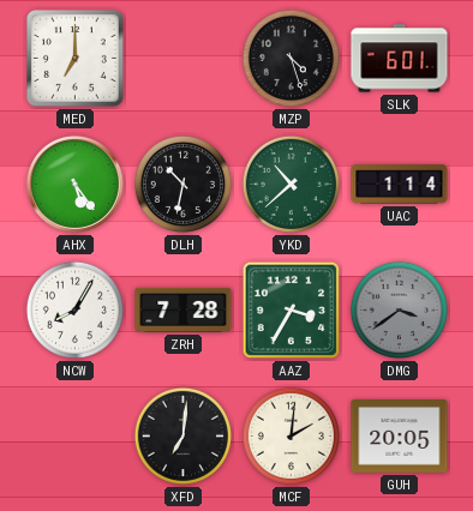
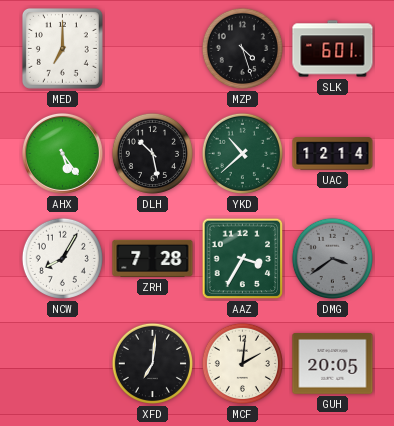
DLH: 10:32 -> 10:28 (152, 153)
UAC: 1:14 -> 12:14 (333, 154)
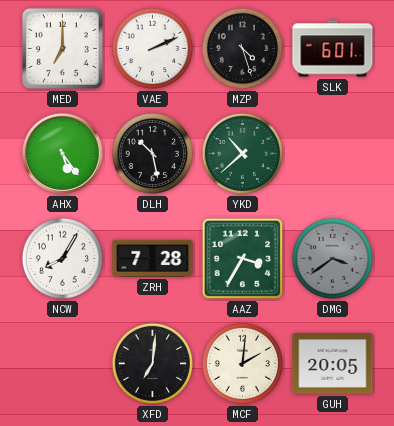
VAE: none -> 2:11 (152, 48)
UAC: 12:14 -> none (333, 154)
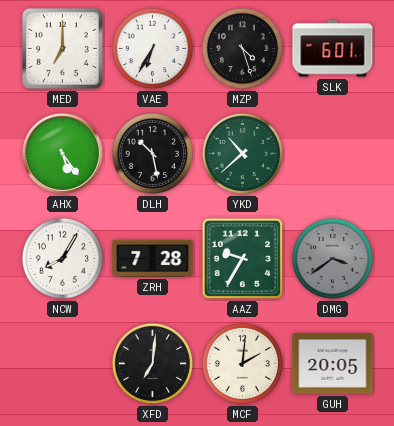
VAE: 2:11 -> 6:35 (152, 48)
AAZ: 3:35 -> 9:35 (243, 259)
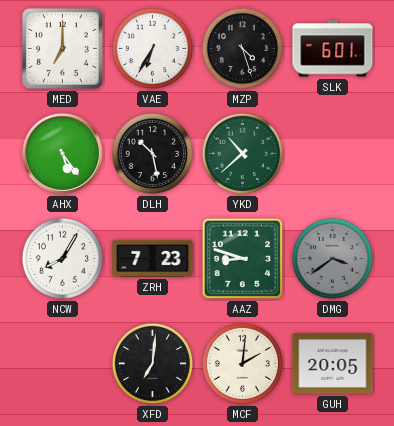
ZRH: 7:28 -> 7:23 (153, 258)
AAZ: 9:35 -> 8:48 (243, 259)
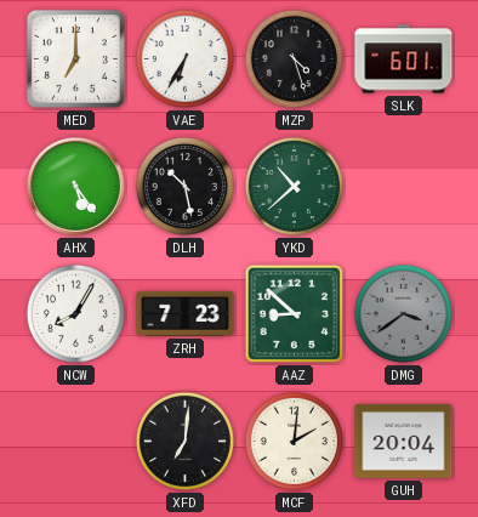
AAZ: 8:48 -> 8:52 (295, 314)
GUH: 20:05 -> 20:04 (404, 442)
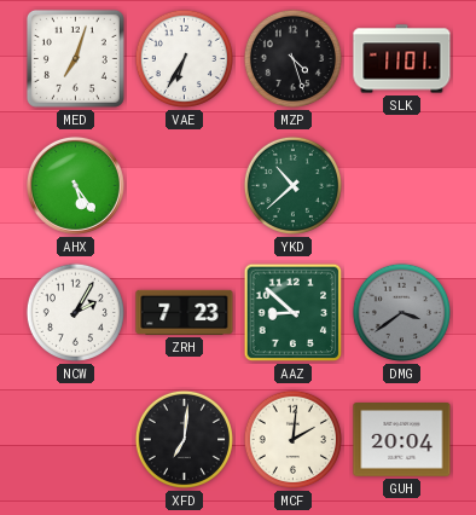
MED: 7:00 -> 7:03 (75, 58)
SLK: 6:01 -> 11:01 (402, 59)
DLH: 10:28 -> none (184, 186)
NCW: 8:05 -> 2:05 (75, 312)
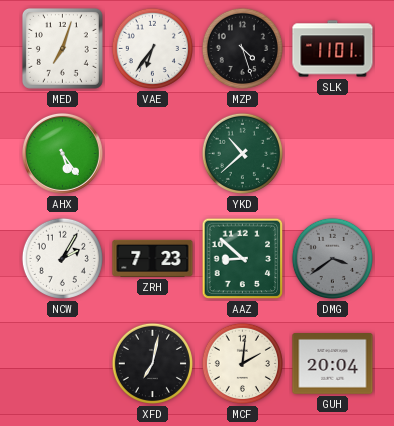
VAE: 6:35 -> 6:36 (152, 48)
XFD: 7:01 -> 7:02 (152, 363)
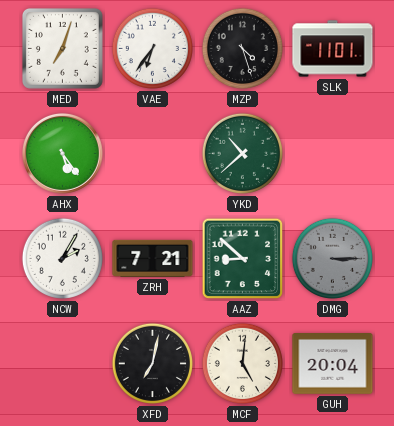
ZRH: 7:23 -> 7:21 (153, 258)
DMG: 3:39 -> 3:15 (332, 258)
MCF: 2:01 -> 5:01 (242, 363)
